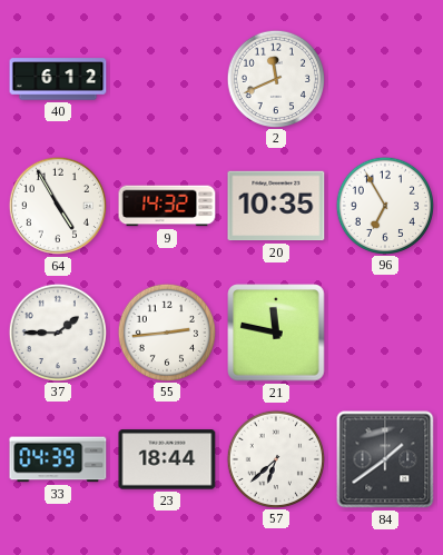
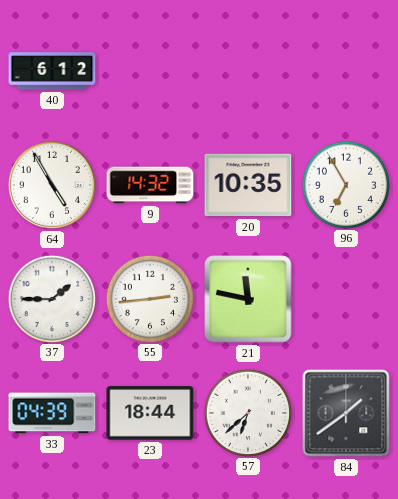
2: 11:41 -> none (275, 78)
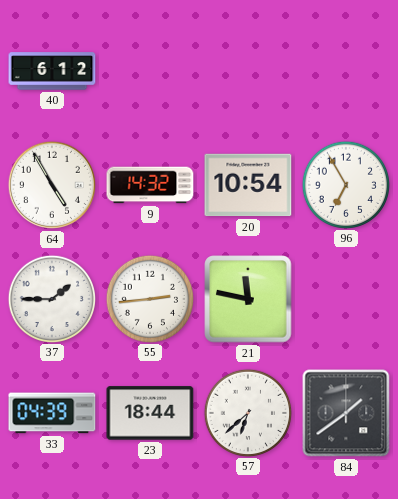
20: 10:35 -> 10:54 (248, 185)
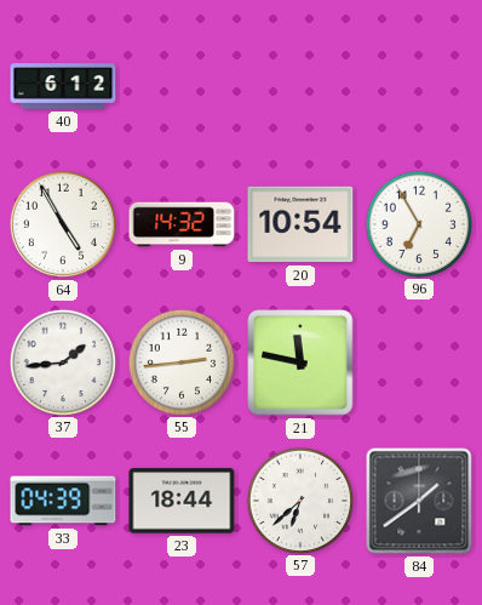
37: 1:45 -> 1:44 (62, 361)
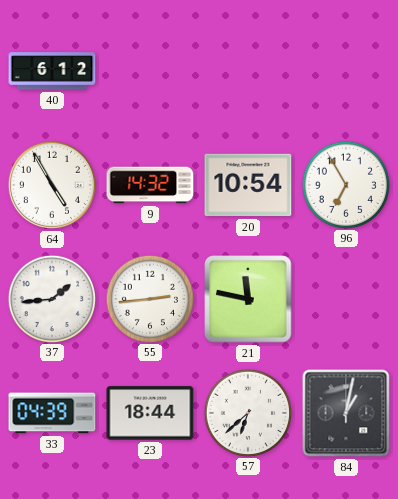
84: 1:39 -> 1:02 (346, 413)
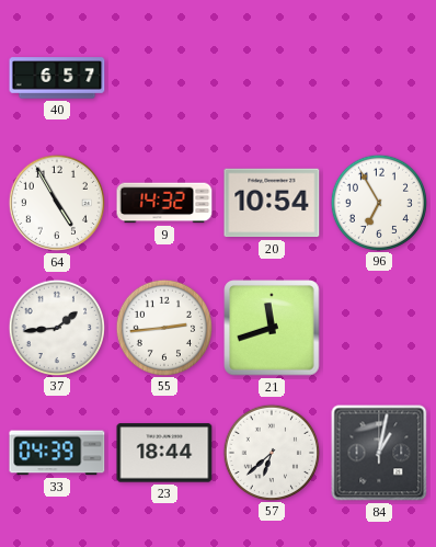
40: 6:12 -> 6:57 (57, 78)
21: 11:47 -> 11:42 (272, 328)
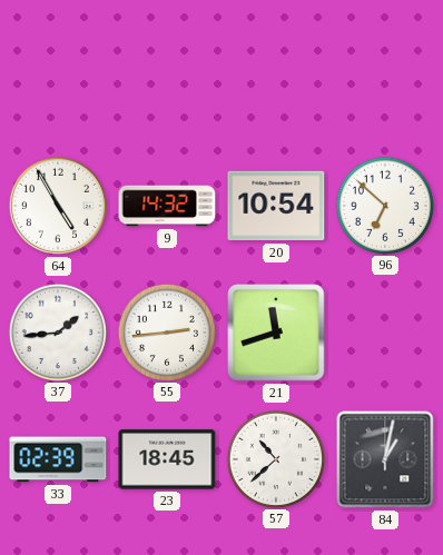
40: 6:57 -> none (57, 78)
96: 6:55 -> 6:52 (384, 205)
33: 04:39 -> 02:39 (58, 459)
23: 18:44 -> 18:45 (167, 459)
57: 6:38 -> 10:38 (275, 458)
